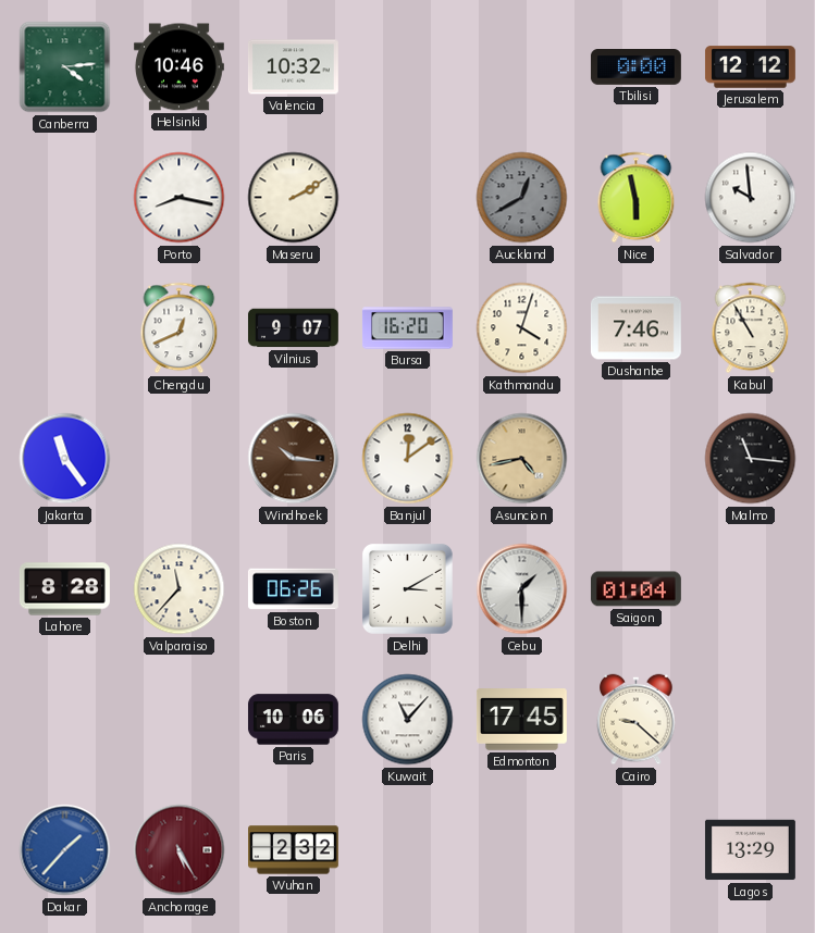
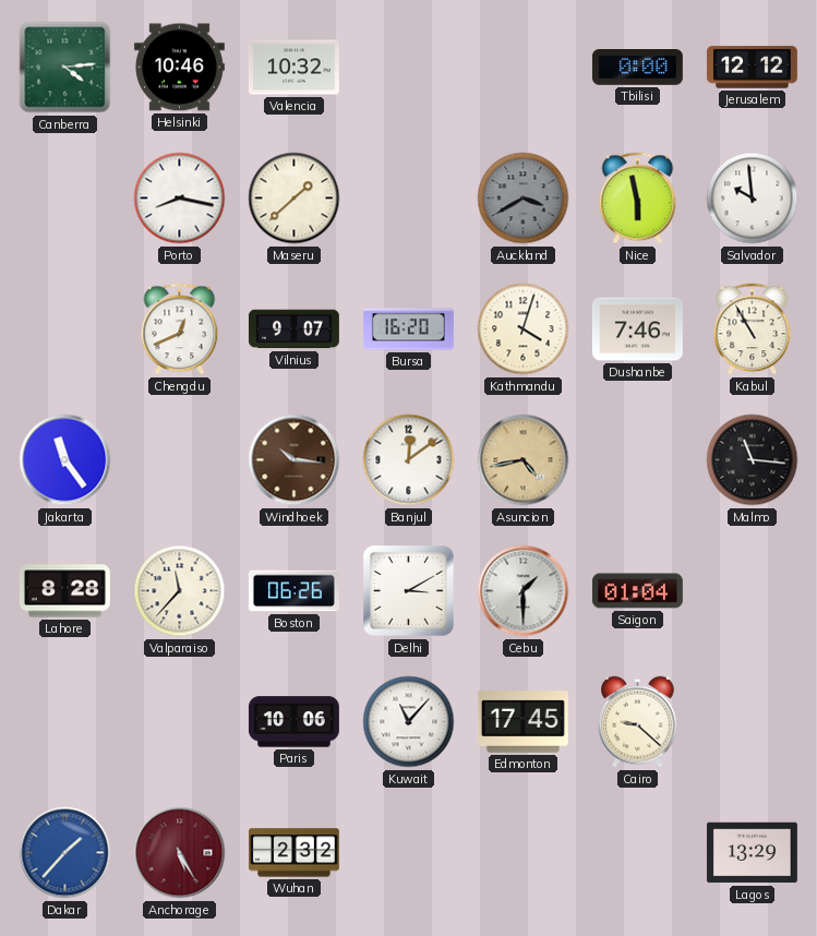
Maseru: 2:10 -> 1:38 (295, 199)
Auckland: 12:40 -> 3:40 (524, 199)
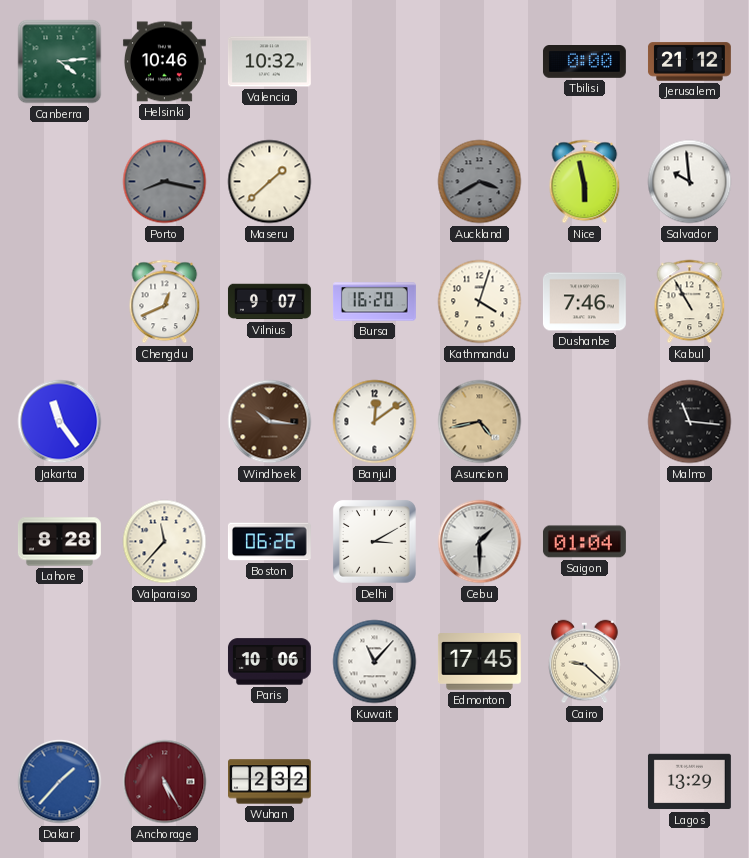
Jerusalem: 12:12 -> 21:12 (689, 62)
Porto dial: white -> grey (165, 182)
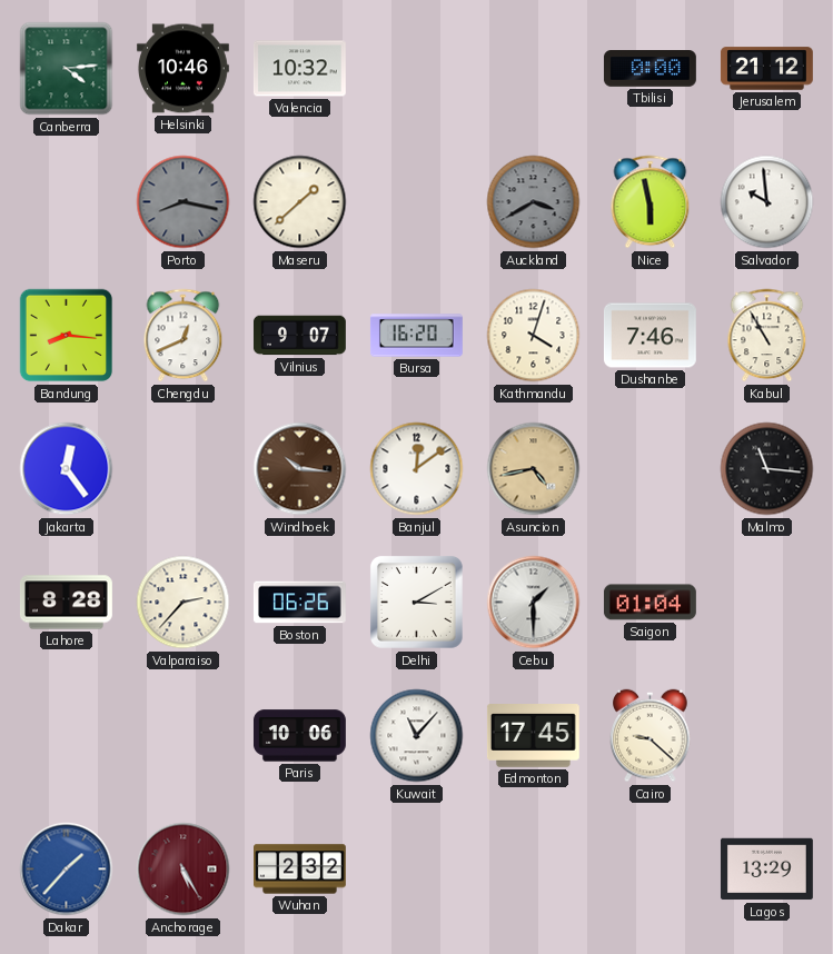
Bandung: none -> 8:16 (67, 336)
Jakarta: 11:24 -> 12:24 (67, 469)
Valparaiso: 11:37 -> 2:37 (184, 603)
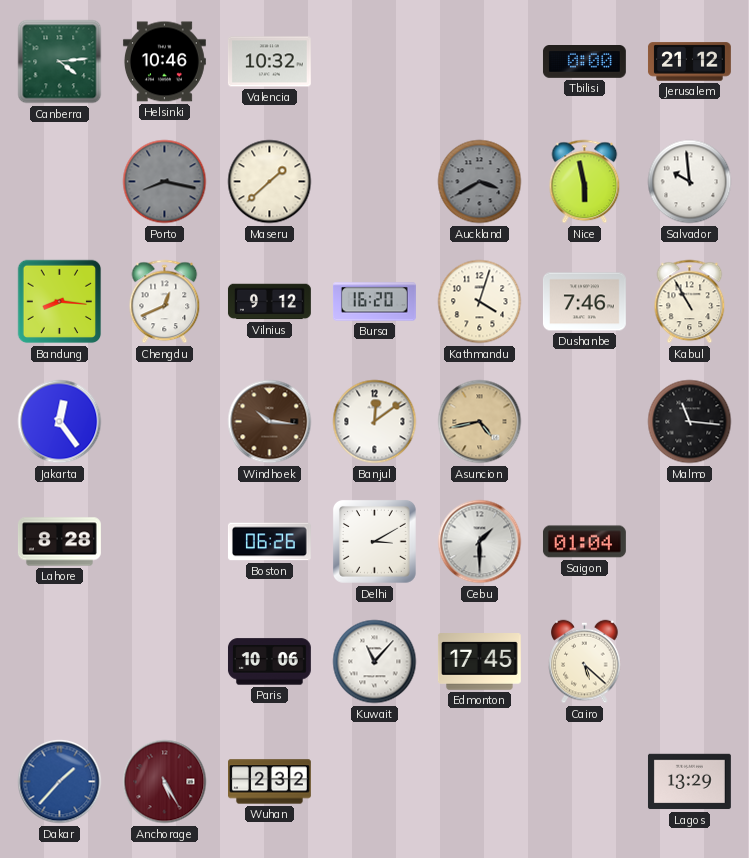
Vilnius: 9:07 -> 9:12 (269, 302)
Valparaiso: 2:37 -> none (184, 603)
Cairo: 9:22 -> 5:22 (585, 662)
